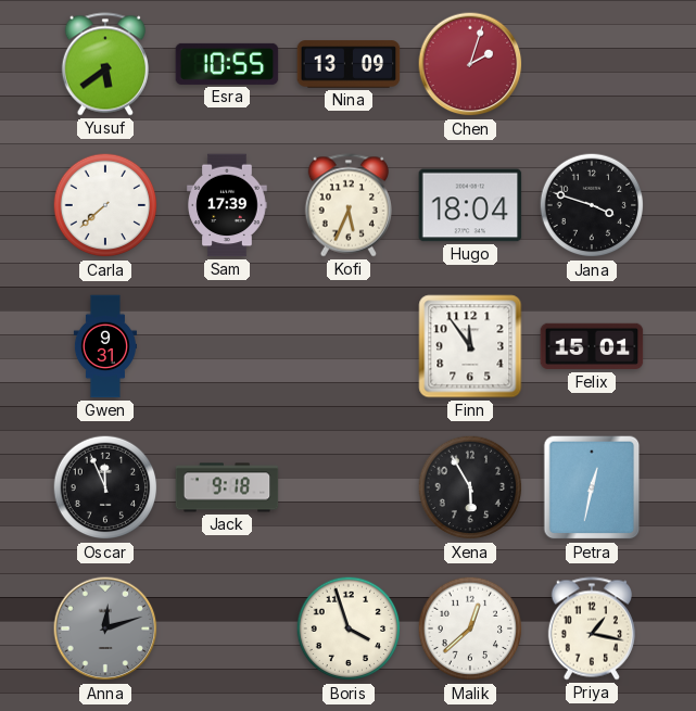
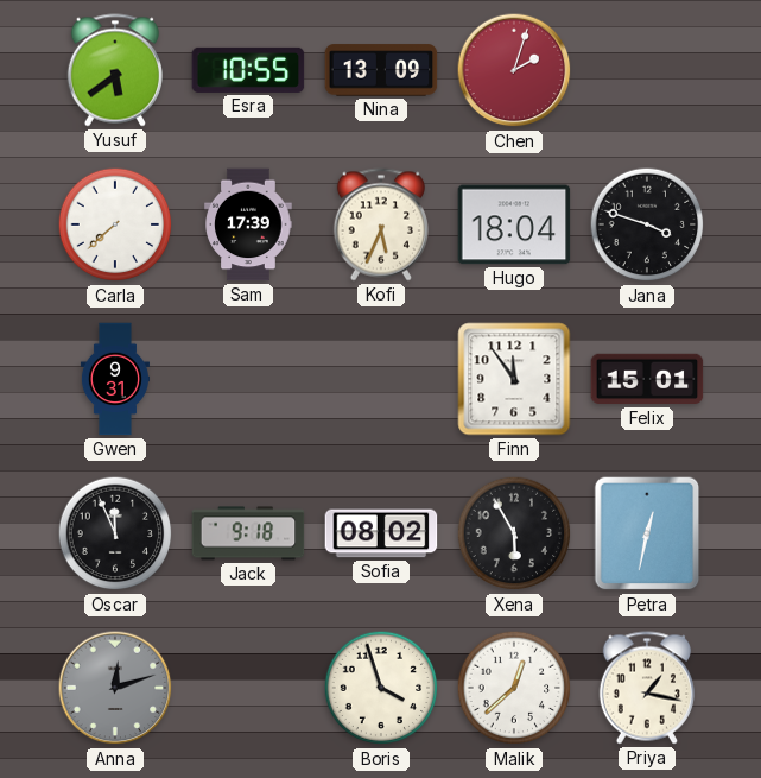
Sofia: none -> 08:02 (381, 533)
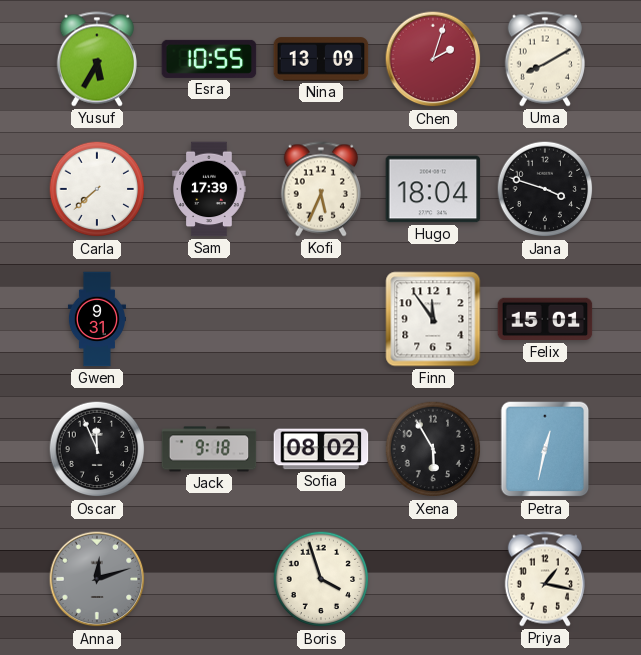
Yusuf: 5:39 -> 5:35 (97, 59)
Uma: none -> 8:10 (545, 59)
Malik: 12:38 -> none (514, 688)
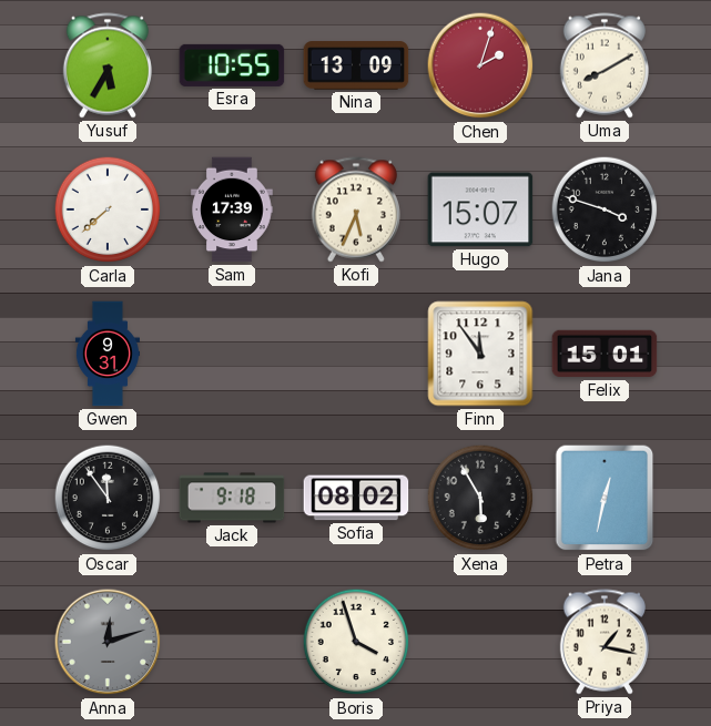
Hugo: 18:04 -> 15:07 (480, 209)
Oscar: 11:56 -> 11:54 (108, 498)
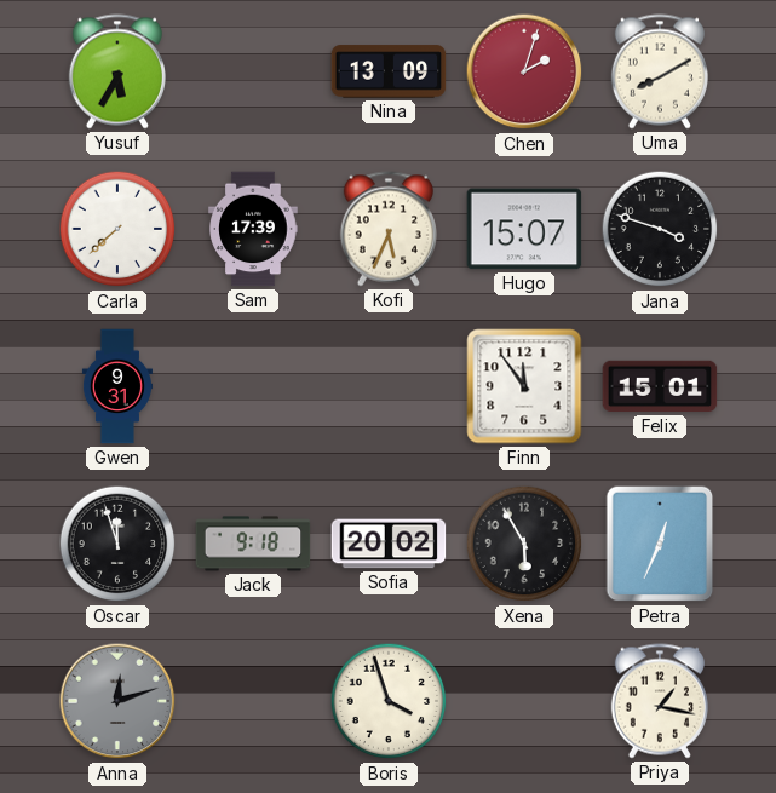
Esra: 10:55 -> none (232, 65)
Oscar: 11:54 -> 11:57 (117, 544)
Sofia: 08:02 -> 20:02 (389, 544)
Petra: 12:32 -> 12:34 (660, 544)
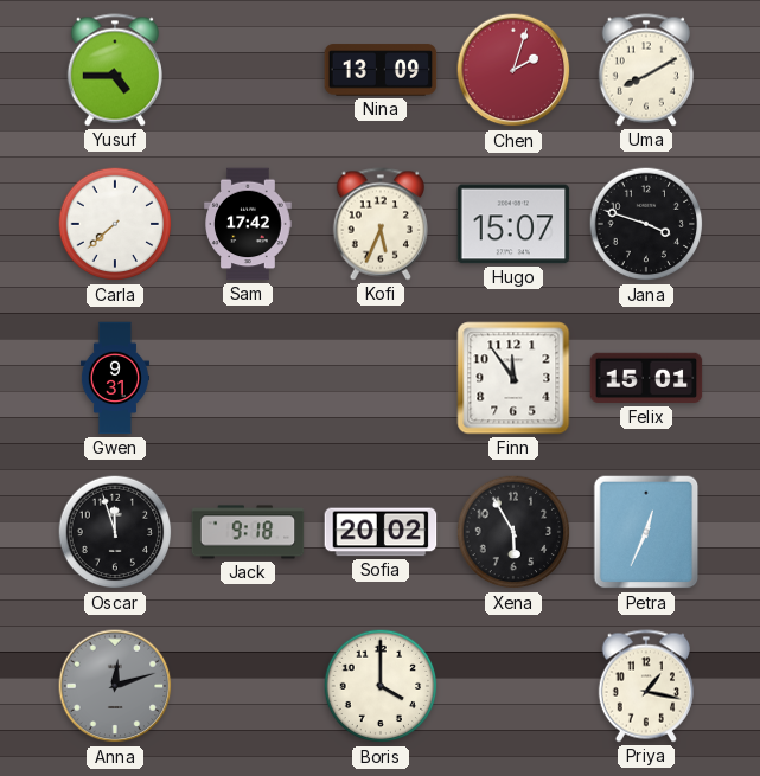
Yusuf: 5:35 -> 4:45 (115, 70)
Sam: 17:39 -> 17:42 (248, 224)
Boris: 3:57 -> 4:00 (381, 686)
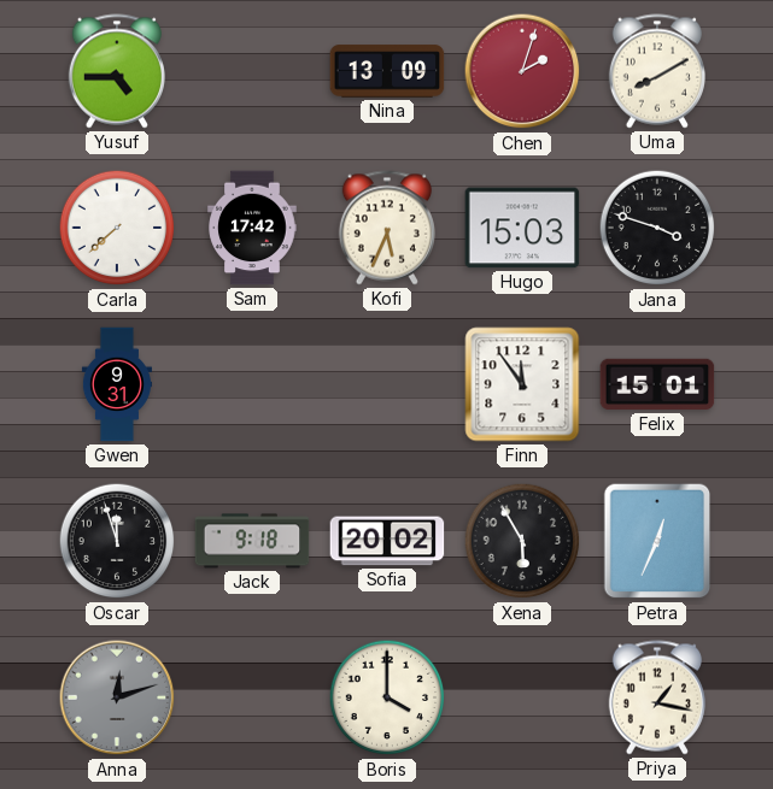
Hugo: 15:07 -> 15:03 (522, 228)
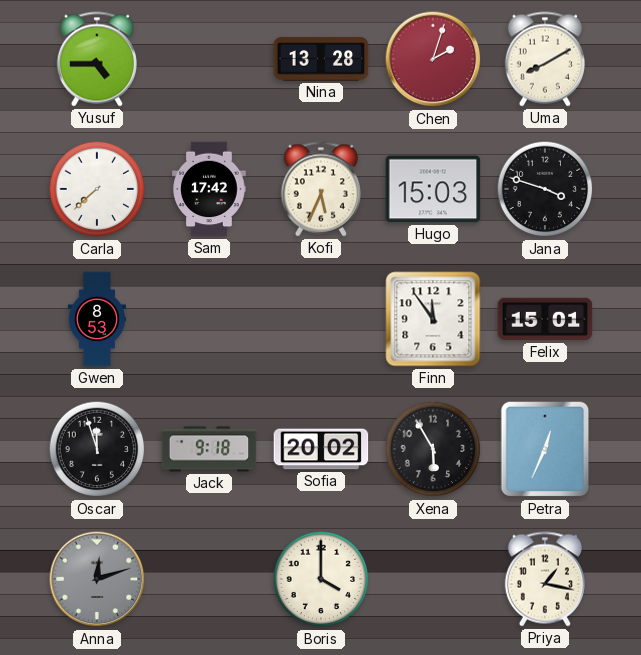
Nina: 13:09 -> 13:28 (321, 59)
Gwen: 9:31 -> 8:53 (97, 319)
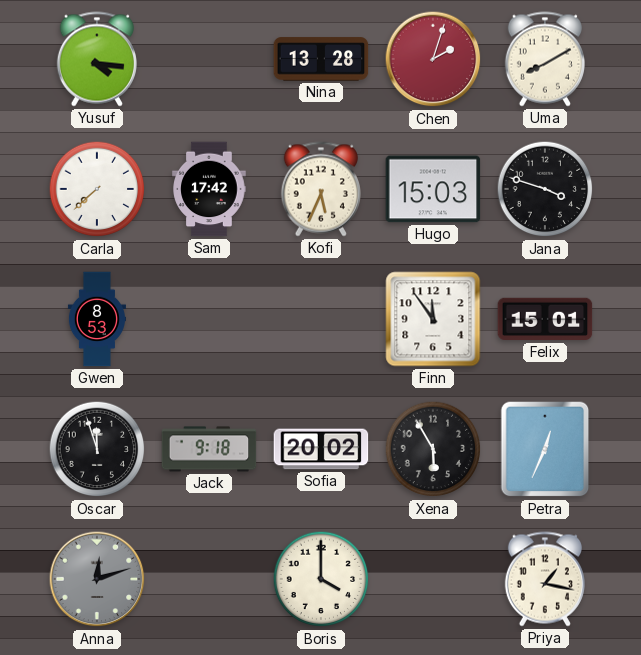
Yusuf: 4:45 -> 4:16 (97, 59)
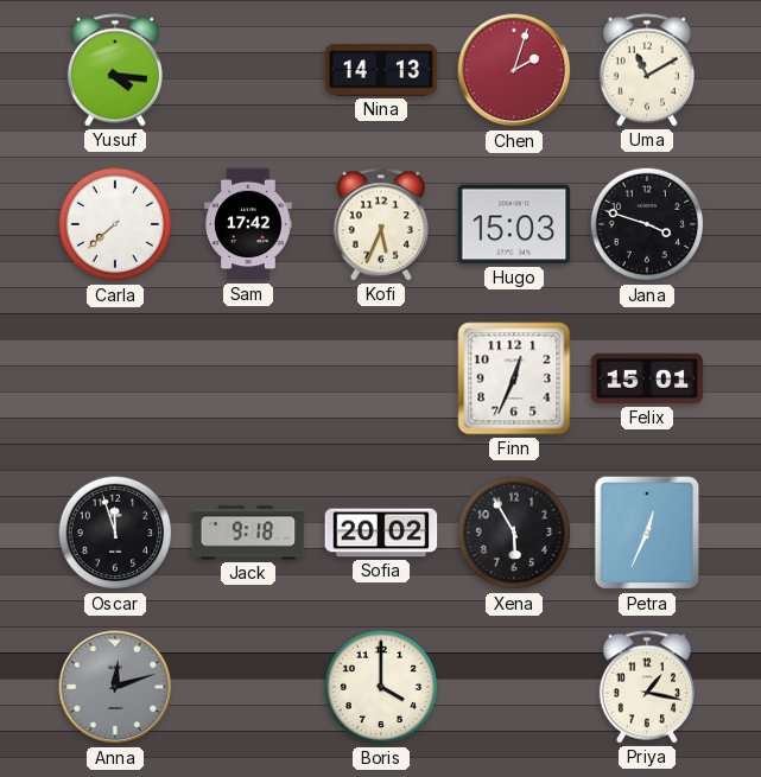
Nina: 13:28 -> 14:13 (381, 70)
Uma: 8:10 -> 11:10 (647, 70)
Gwen: 8:53 -> none (97, 319)
Finn: 11:54 -> 12:34 (514, 378)
